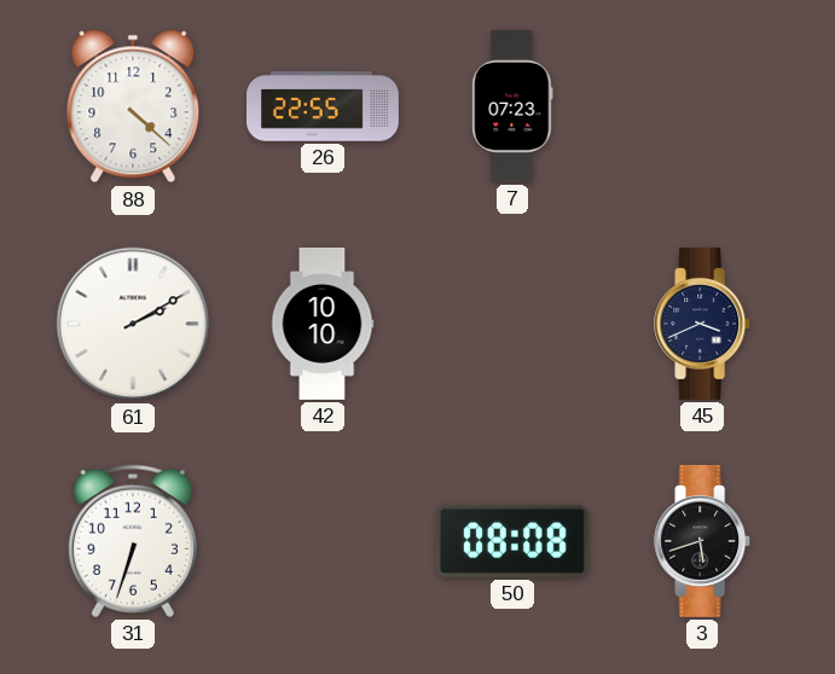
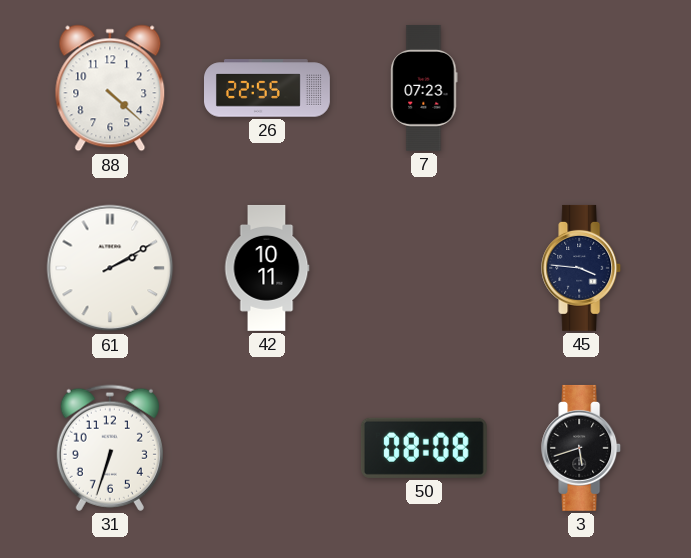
42: 10:10 -> 10:11 (267, 268)
45: 3:41 -> 3:46 (582, 268)
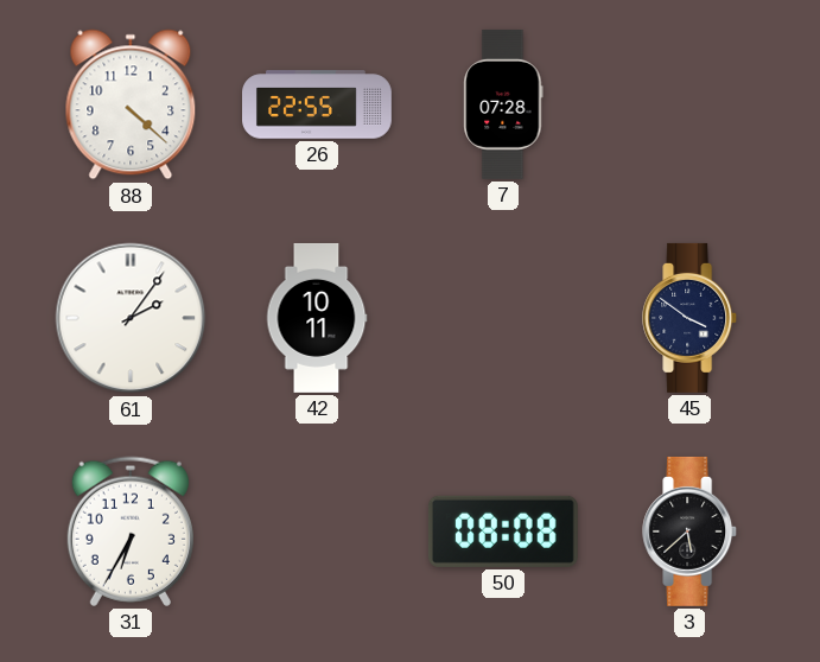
7: 07:23 -> 07:28 (503, 104)
61: 2:10 -> 2:06 (131, 318)
45: 3:46 -> 3:51 (691, 318)
31: 6:33 -> 6:35 (131, 531)
3: 5:42 -> 5:38 (691, 531)
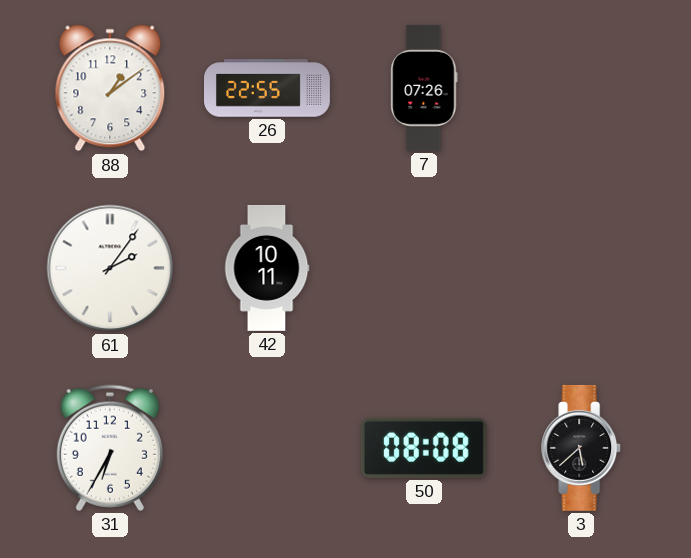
88: 4:22 -> 1:09 (110, 88)
7: 07:28 -> 07:26 (424, 88)
45: 3:51 -> none (691, 318)
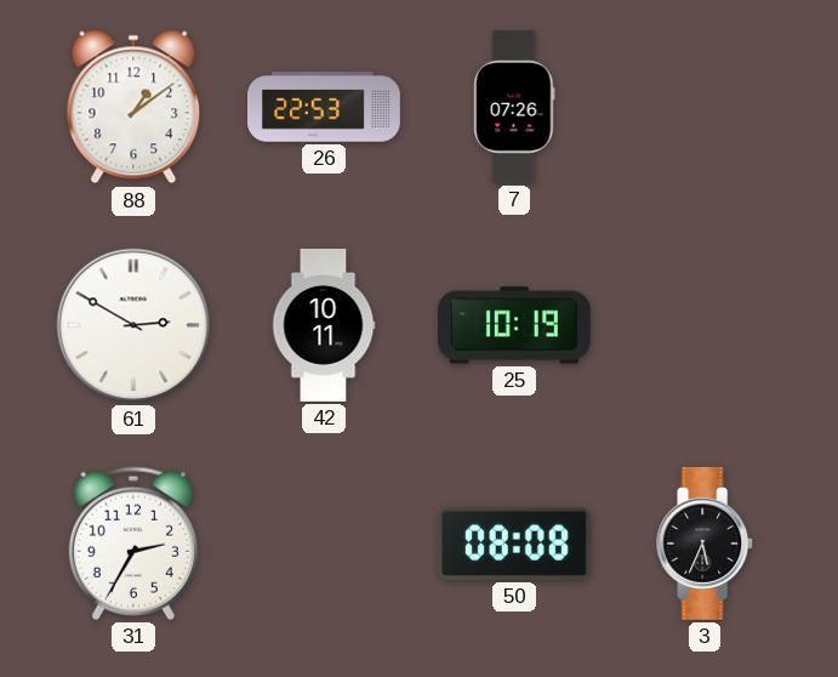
26: 22:55 -> 22:53 (325, 107)
61: 2:06 -> 2:50 (133, 325)
25: none -> 10:19 (514, 325)
31: 6:35 -> 2:35 (133, 544)
3: 5:38 -> 5:34 (706, 544)
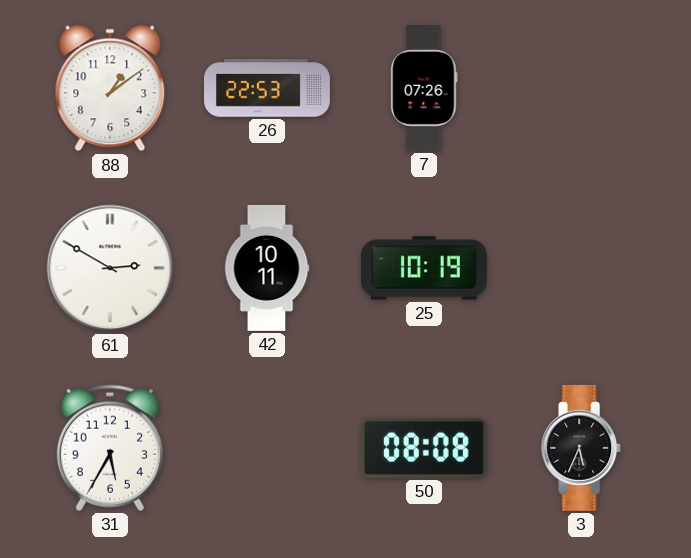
31: 2:35 -> 5:35 (110, 448)
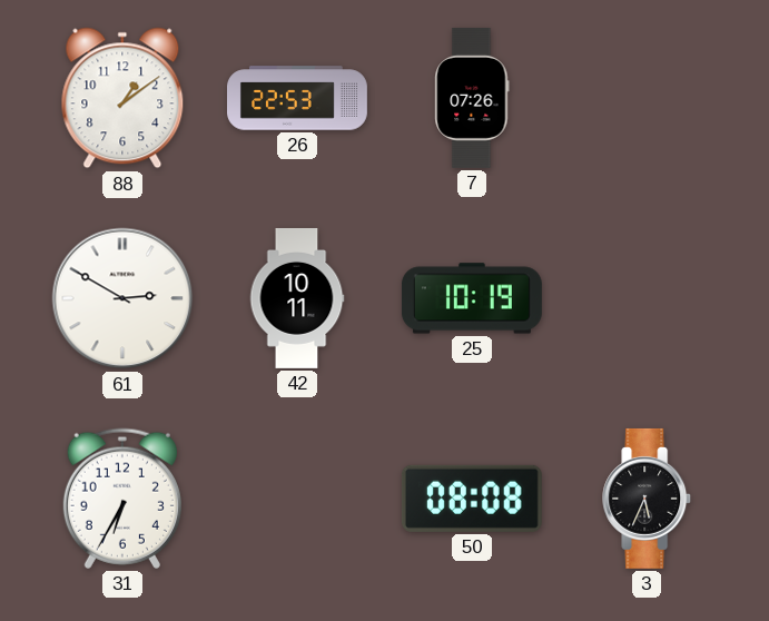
31: 5:35 -> 6:35 (122, 499)
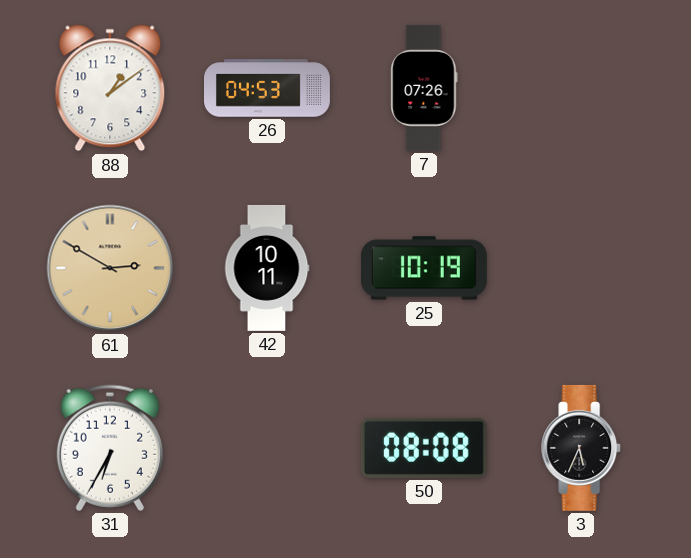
26: 22:53 -> 04:53 (268, 88)
61 dial: white -> champagne (110, 268)
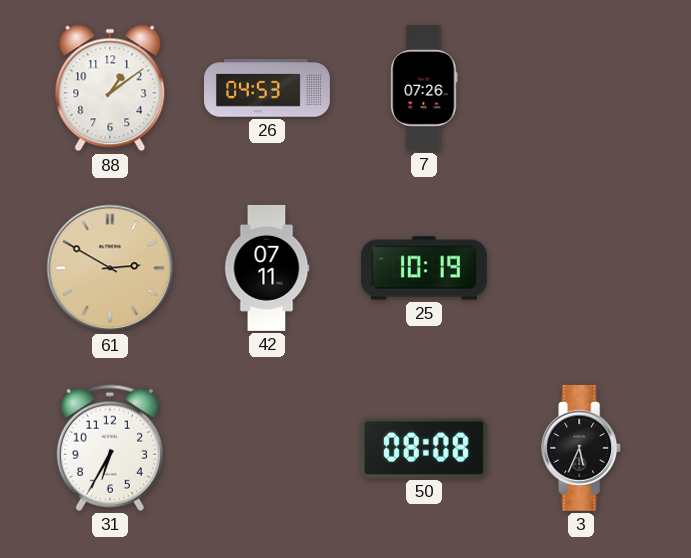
42: 10:11 -> 07:11 (267, 268)
